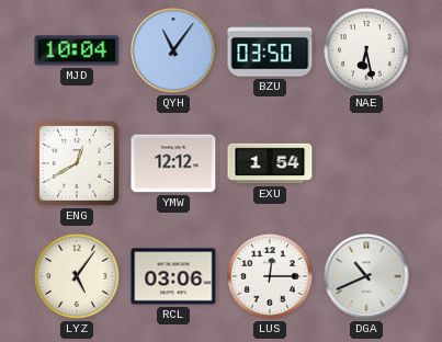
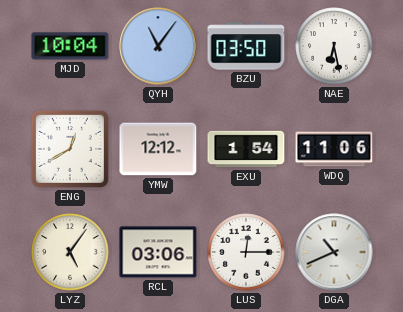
WDQ: none -> 11:06 (334, 149)
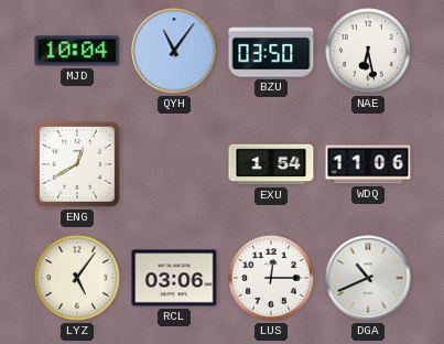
YMW: 12:12 -> none (158, 149)
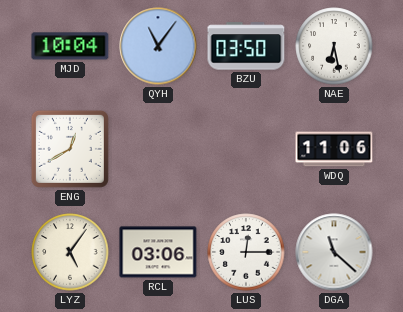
EXU: 1:54 -> none (271, 164)
DGA: 10:41 -> 11:22 (334, 252)
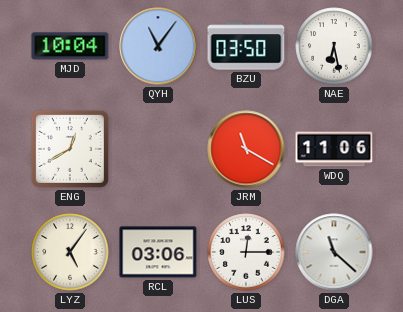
JRM: none -> 11:20 (246, 149)
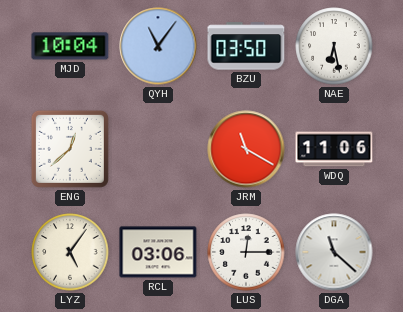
ENG: 12:40 -> 12:38 (70, 149)
